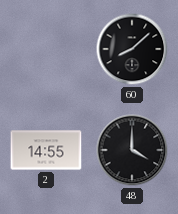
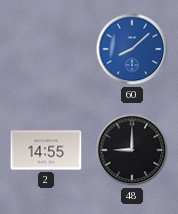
60 dial: black -> blue (132, 49)
48: 4:00 -> 9:00 (132, 150)
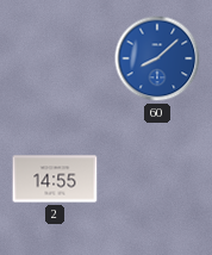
48: 9:00 -> none (132, 150)
